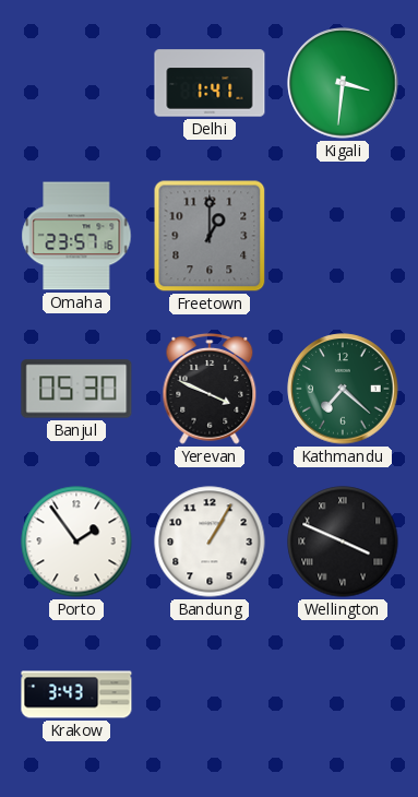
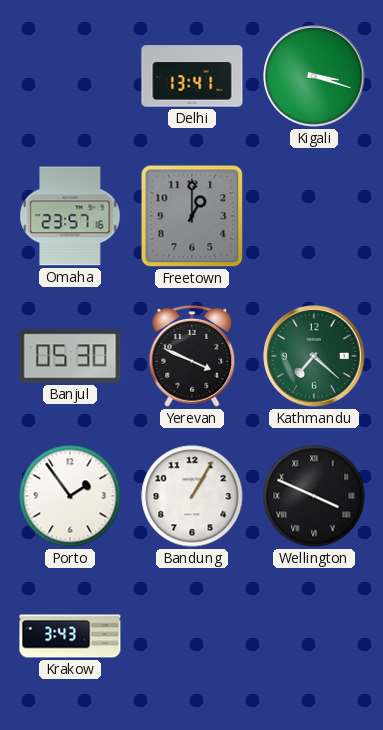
Delhi: 1:41 -> 13:41 (192, 76)
Kigali: 3:31 -> 3:18 (314, 76)
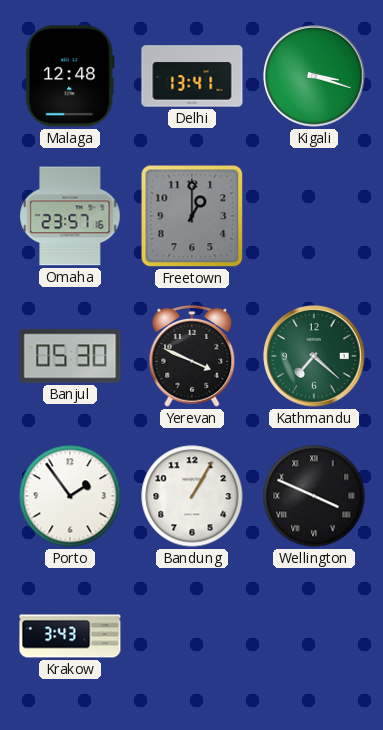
Malaga: none -> 12:48 (70, 76)
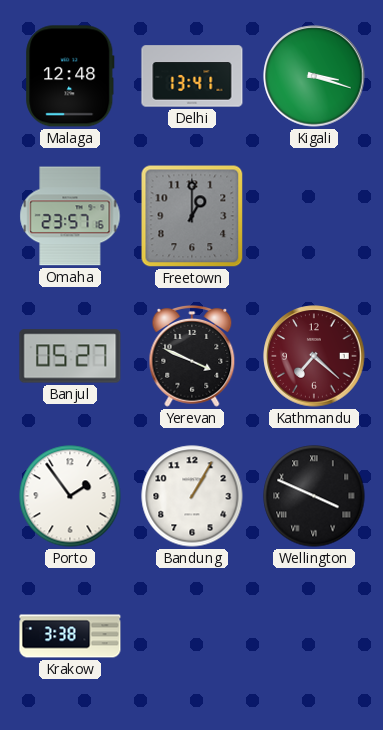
Banjul: 05:30 -> 05:27 (70, 356)
Kathmandu dial: green -> burgundy (314, 356)
Krakow: 3:43 -> 3:38 (70, 636)
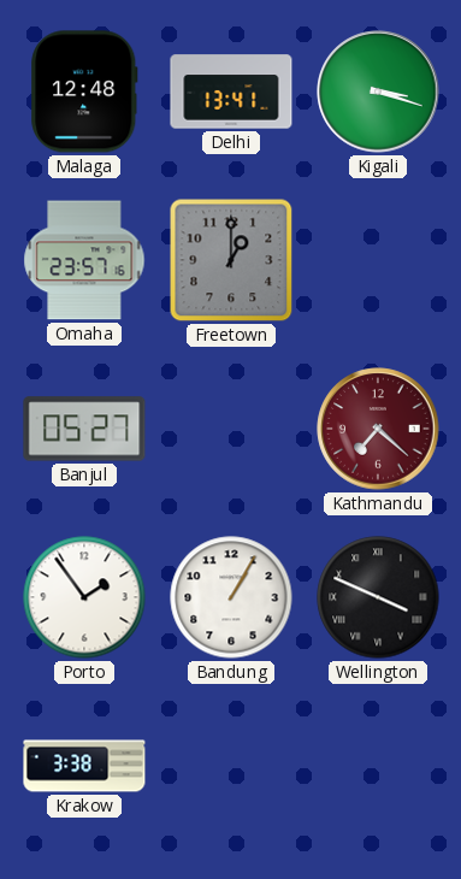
Yerevan: 3:49 -> none (192, 356)
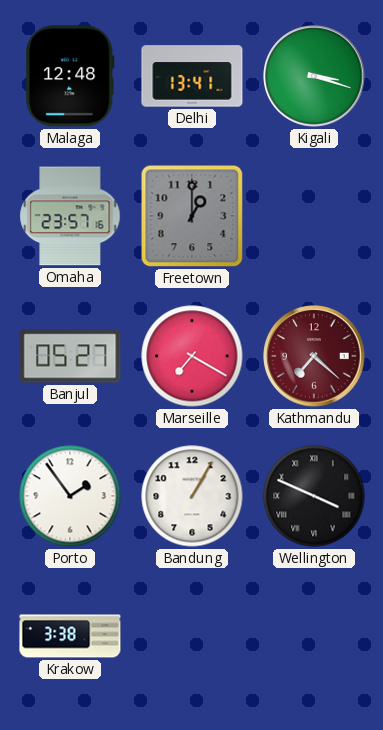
Marseille: none -> 7:20 (192, 356)
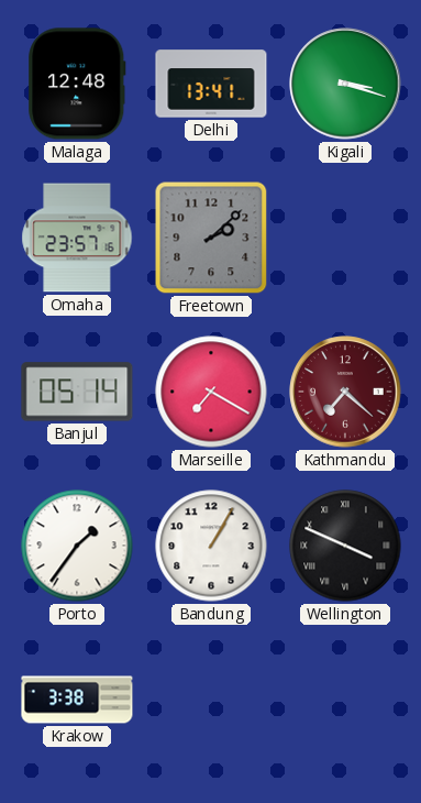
Freetown: 1:00 -> 2:08 (211, 238)
Banjul: 05:27 -> 05:14 (77, 392)
Porto: 1:54 -> 1:36 (77, 546)
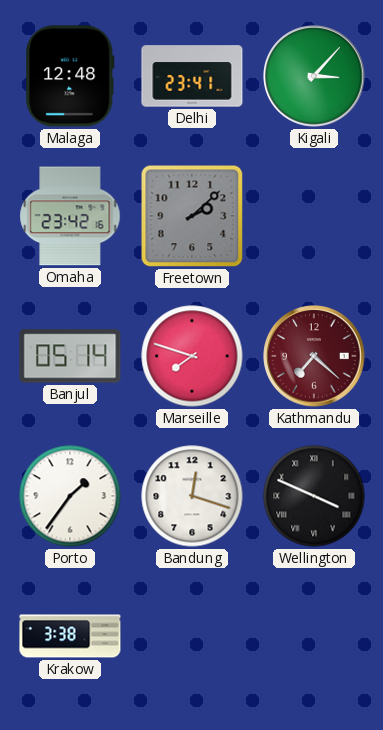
Delhi: 13:41 -> 23:41 (192, 76)
Kigali: 3:18 -> 3:07 (314, 76)
Omaha: 23:57 -> 23:42 (70, 216)
Marseille: 7:20 -> 7:48 (192, 356)
Bandung: 1:05 -> 12:18 (192, 496)
